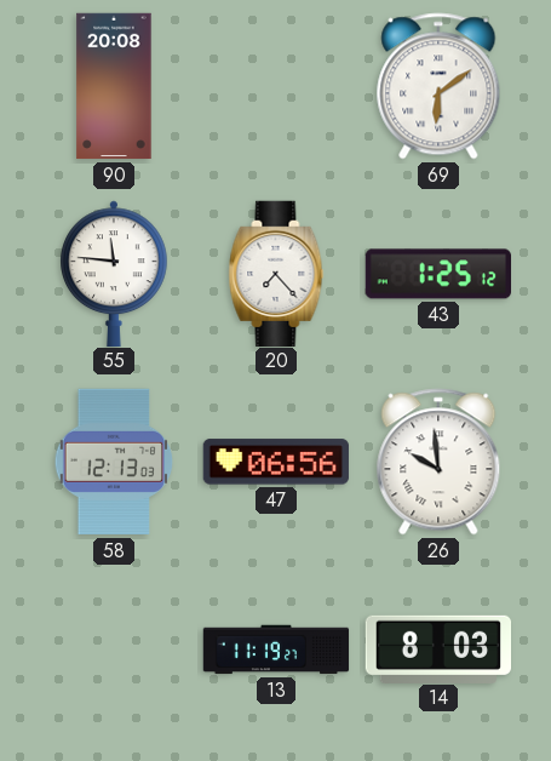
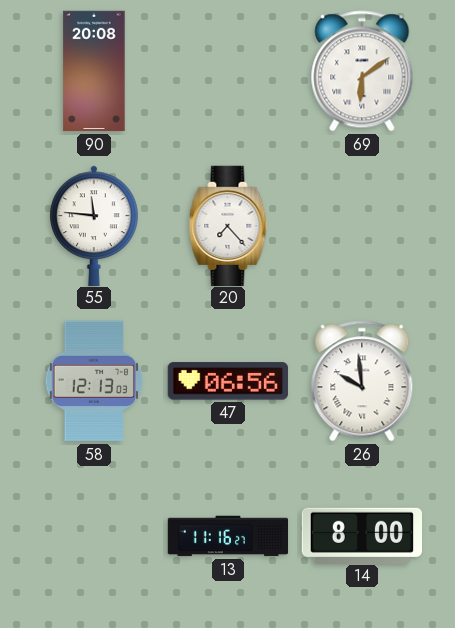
43: 1:25 -> none (437, 274)
13: 11:19 -> 11:16 (228, 536)
14: 8:03 -> 8:00 (362, 535)
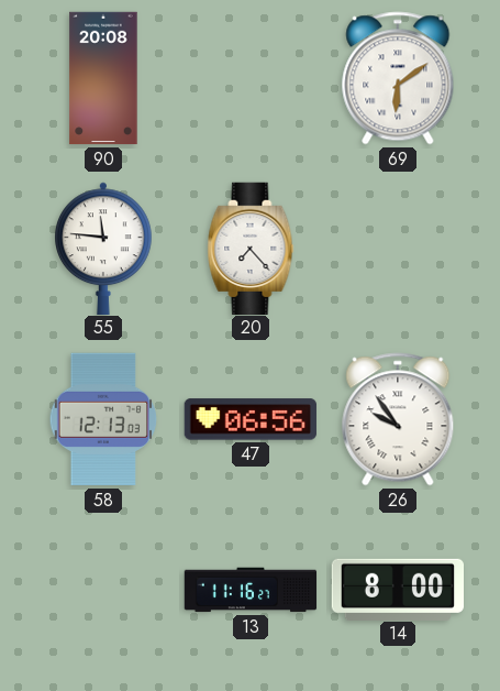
26: 9:59 -> 9:54 (398, 419)
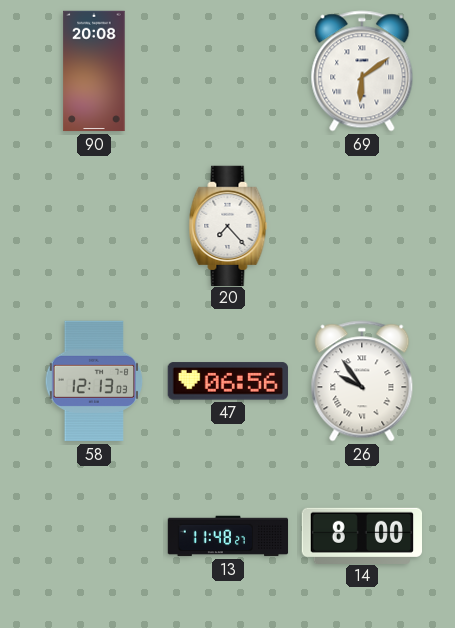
55: 11:46 -> none (104, 248)
13: 11:16 -> 11:48 (228, 536)
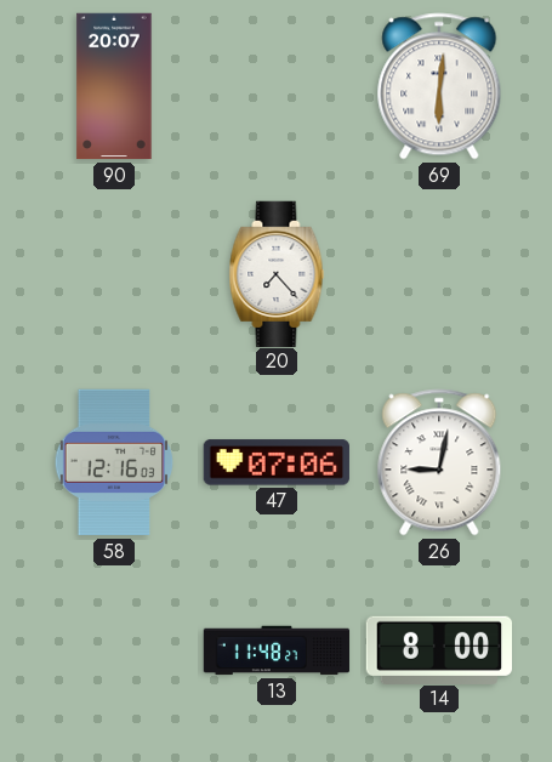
90: 20:08 -> 20:07 (114, 86)
69: 6:09 -> 6:01 (439, 86)
58: 12:13 -> 12:16 (114, 462)
47: 06:56 -> 07:06 (277, 462)
26: 9:54 -> 9:02 (439, 462)
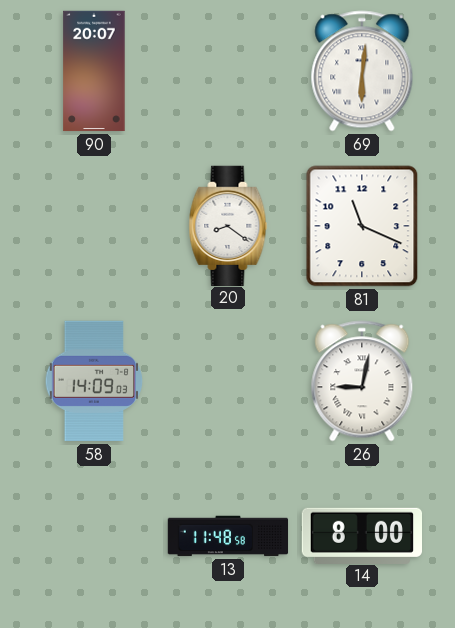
20: 7:23 -> 8:21 (228, 225)
81: none -> 11:19 (362, 226)
58: 12:16 -> 14:09 (94, 381)
47: 07:06 -> none (277, 462)
13: 11:48:27 -> 11:48:58 (228, 536)
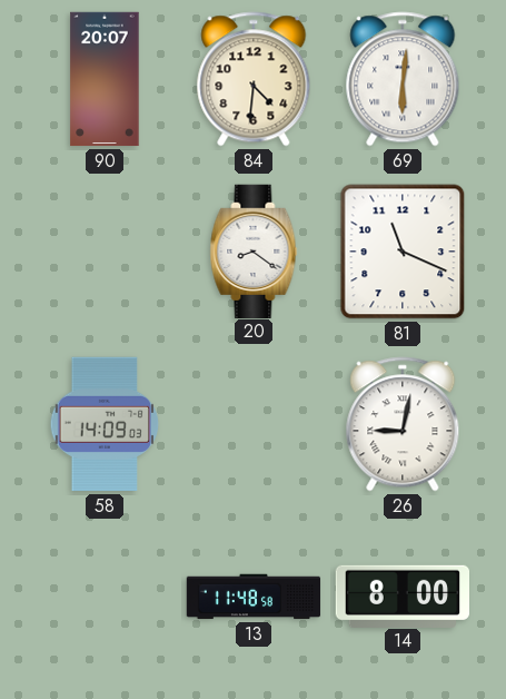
84: none -> 4:31 (254, 79)
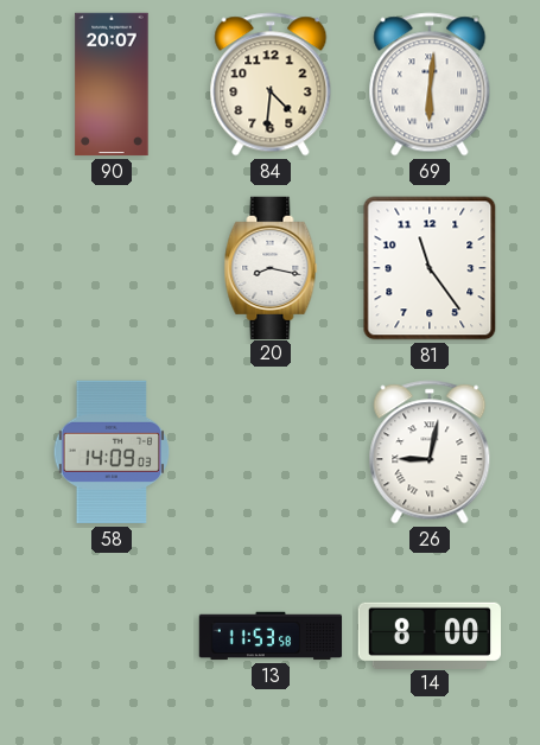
20: 8:21 -> 8:17 (271, 267)
81: 11:19 -> 11:24 (430, 268)
13: 11:48 -> 11:53 (271, 636)
